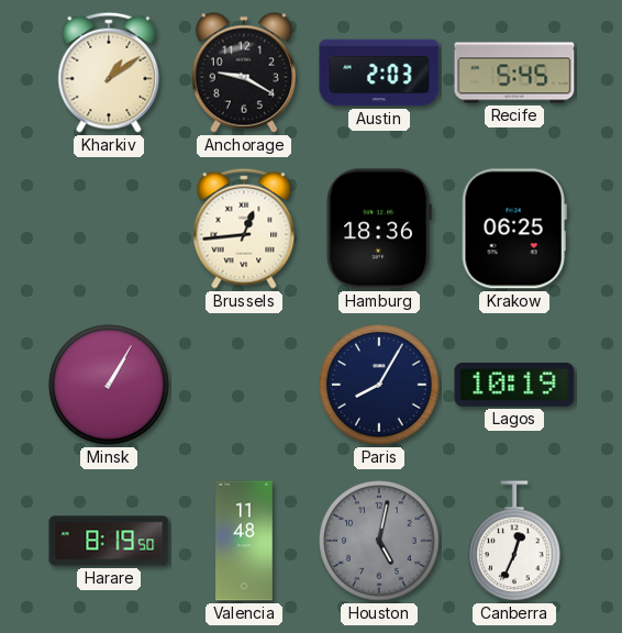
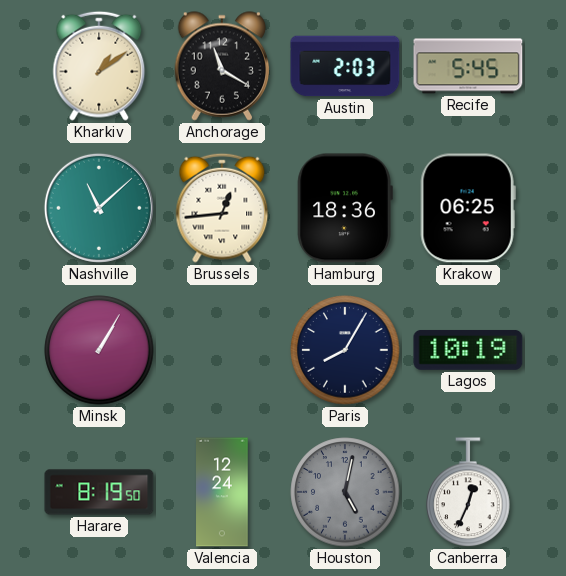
Anchorage: 9:20 -> 11:20 (222, 66)
Nashville: none -> 11:08 (99, 208)
Valencia: 11:48 -> 12:24 (222, 492)
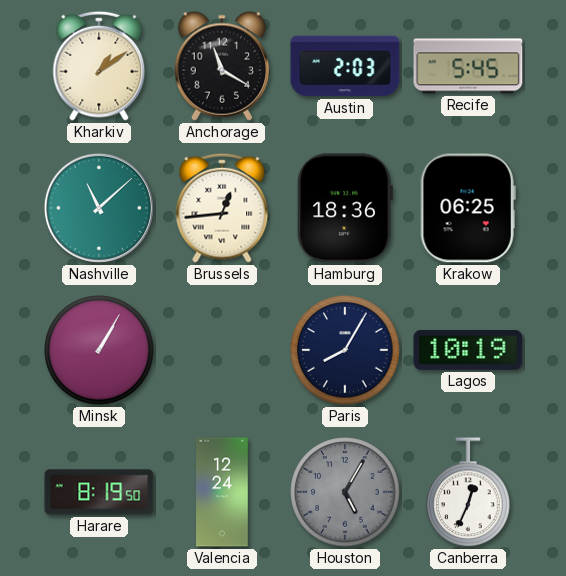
Houston: 5:02 -> 5:05 (345, 492)
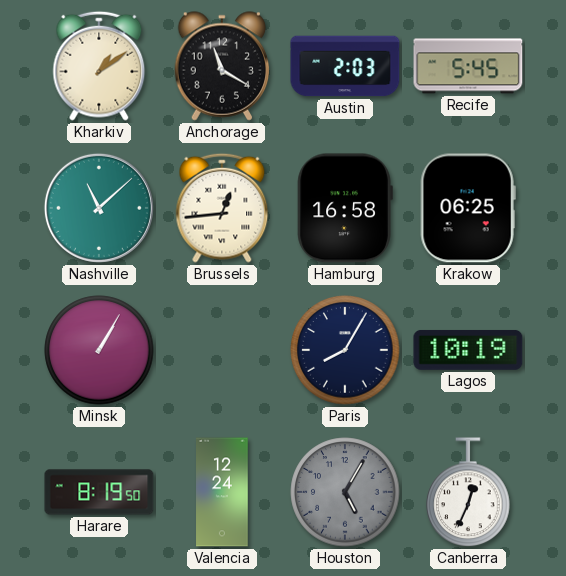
Hamburg: 18:36 -> 16:58 (345, 208)
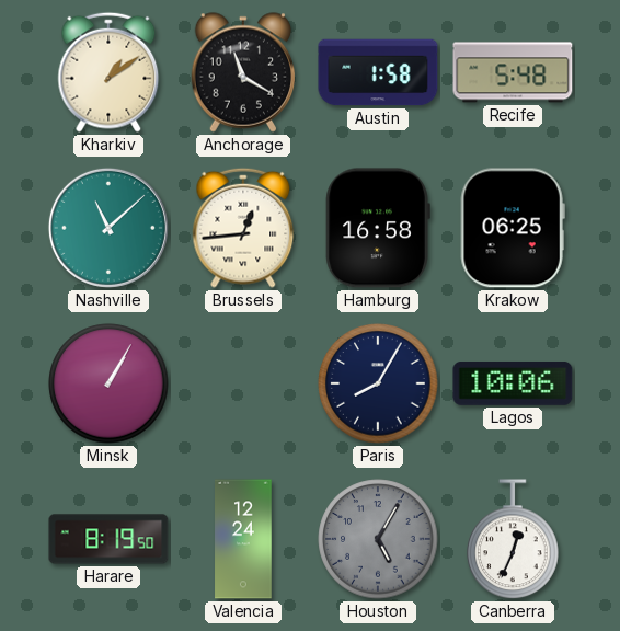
Austin: 2:03 -> 1:58 (378, 72)
Recife: 5:45 -> 5:48 (513, 72)
Lagos: 10:19 -> 10:06 (513, 383)
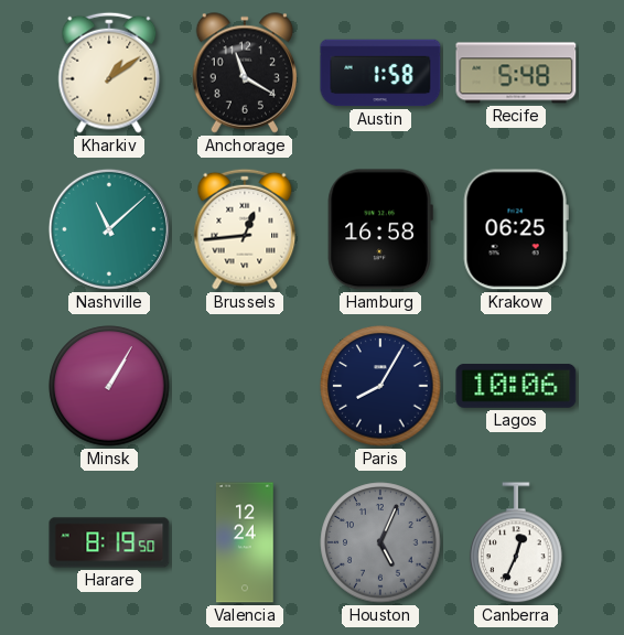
Houston: 5:05 -> 5:04 (380, 542)
